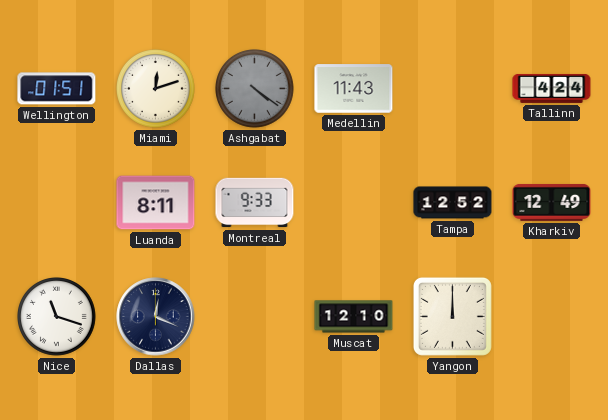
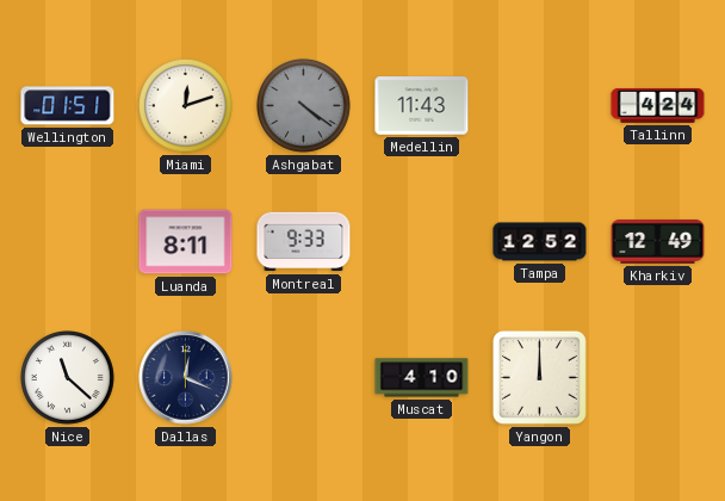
Nice: 11:18 -> 11:22 (68, 378)
Muscat: 12:10 -> 4:10 (422, 378)
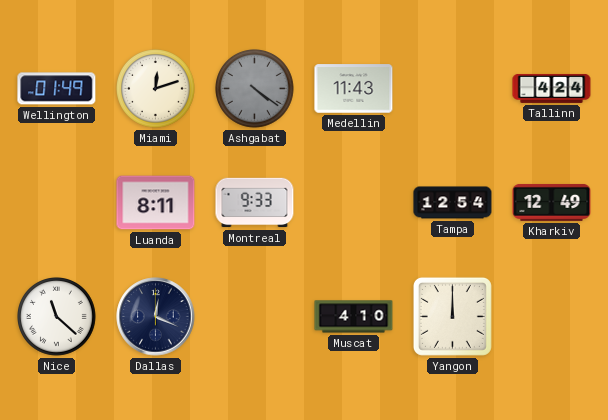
Wellington: 01:51 -> 01:49 (57, 89)
Tampa: 12:52 -> 12:54 (453, 203)
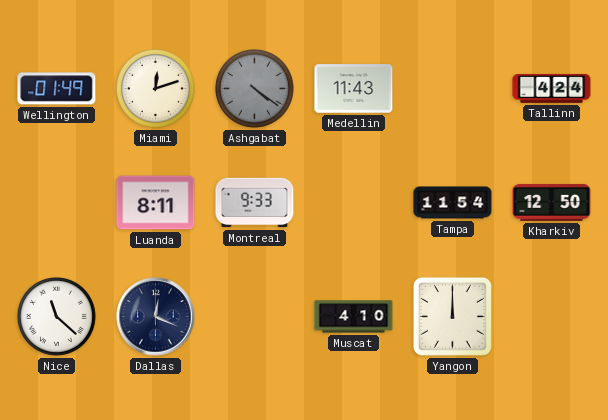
Tampa: 12:54 -> 11:54 (453, 203)
Kharkiv: 12:49 -> 12:50 (552, 202)
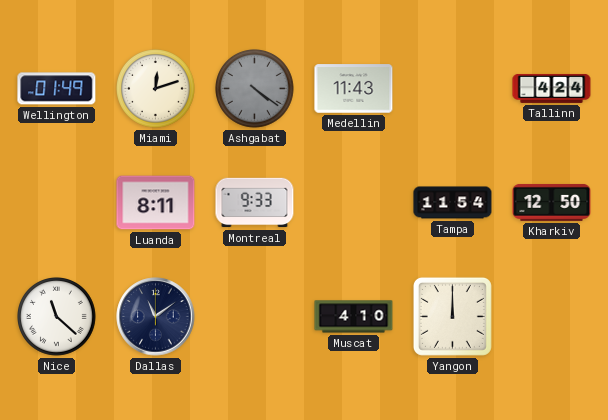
Dallas: 12:19 -> 11:09 (156, 317)
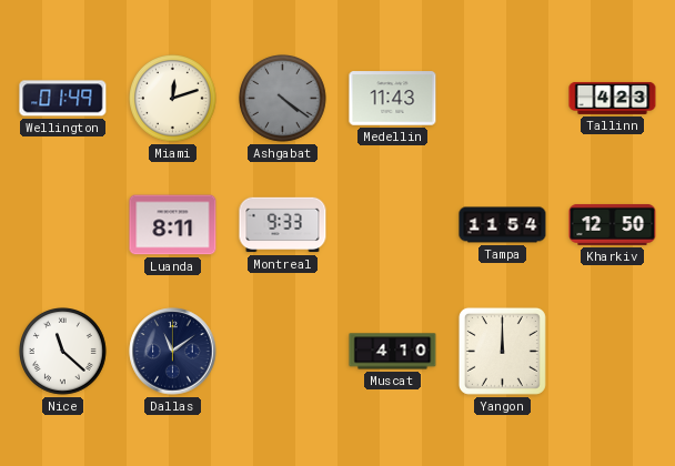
Tallinn: 4:24 -> 4:23 (613, 98)
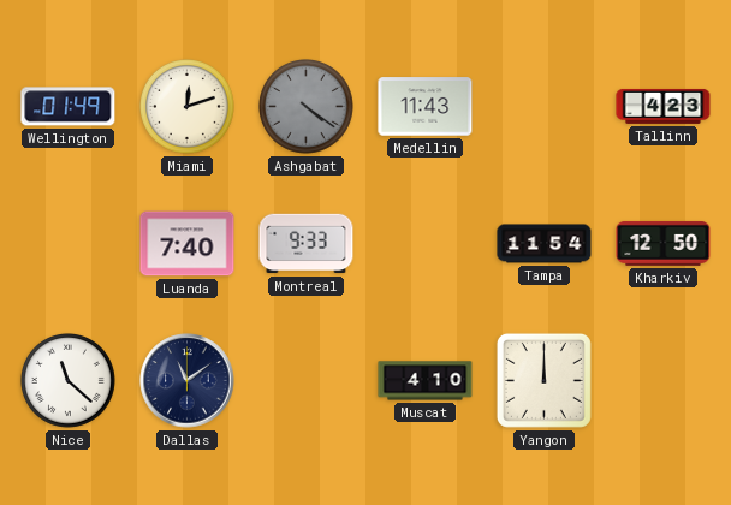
Luanda: 8:11 -> 7:40 (188, 244)
